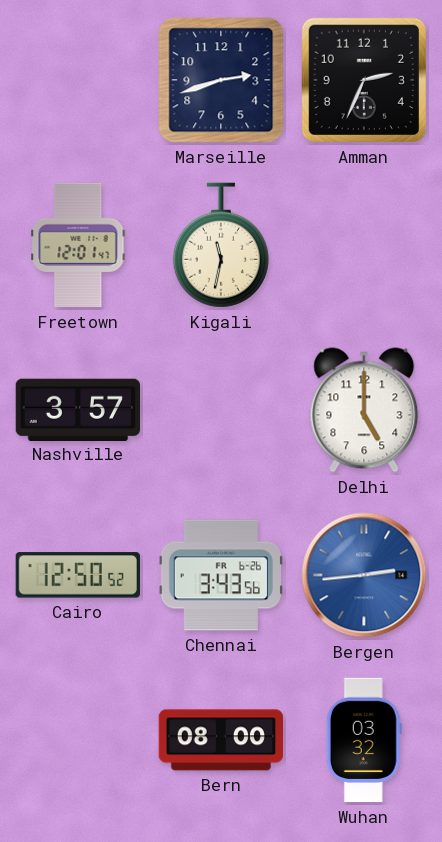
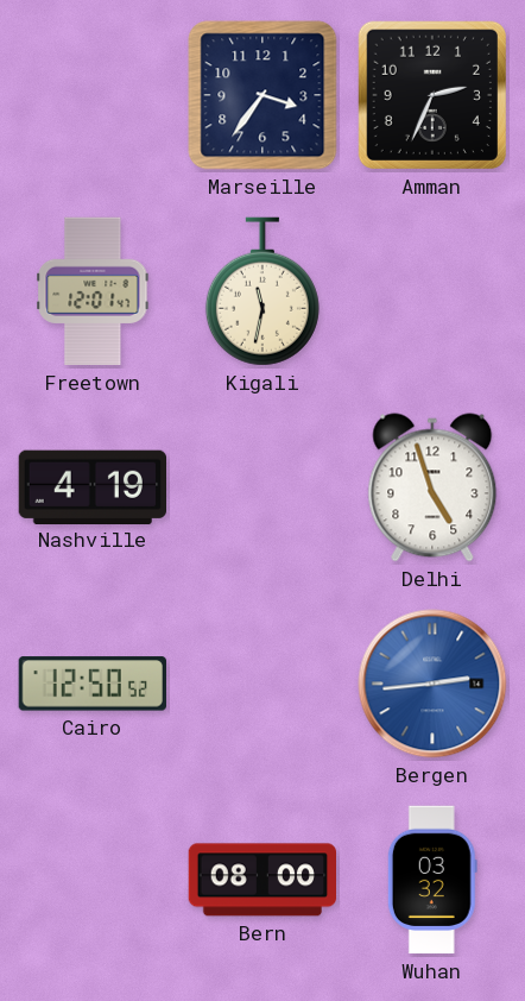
Marseille: 2:42 -> 3:36 (262, 95)
Nashville: 3:57 -> 4:19 (91, 486)
Delhi: 5:00 -> 4:57 (432, 487)
Chennai: 3:43 -> none (220, 575)
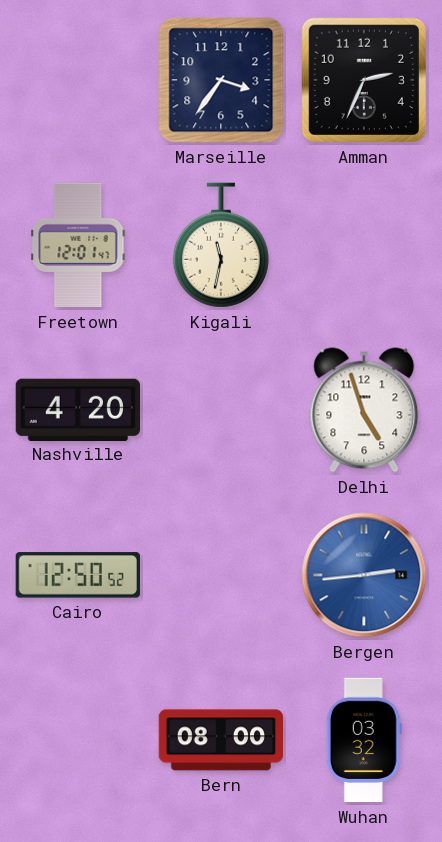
Nashville: 4:19 -> 4:20 (77, 409)
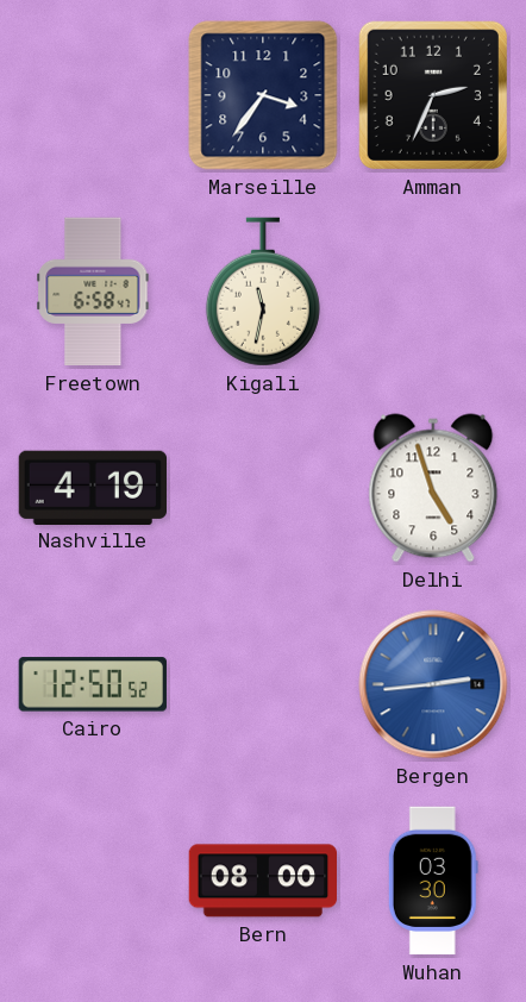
Freetown: 12:01 -> 6:58 (93, 292)
Nashville: 4:20 -> 4:19 (92, 487)
Wuhan: 03:32 -> 03:30 (433, 881)
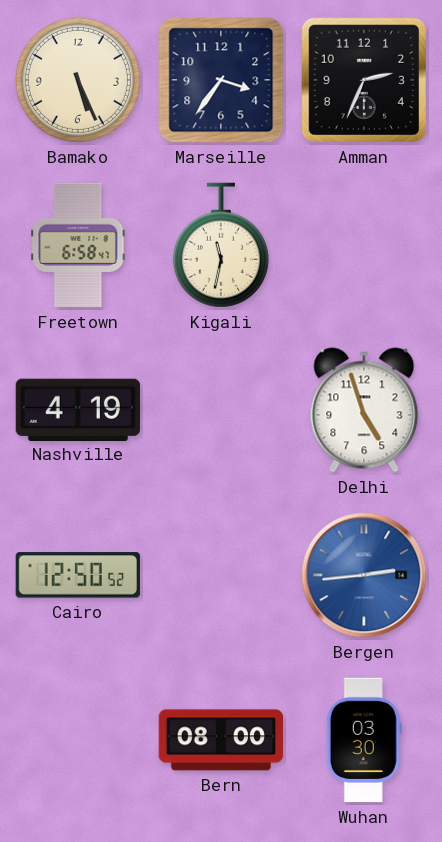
Bamako: none -> 5:26 (78, 80)
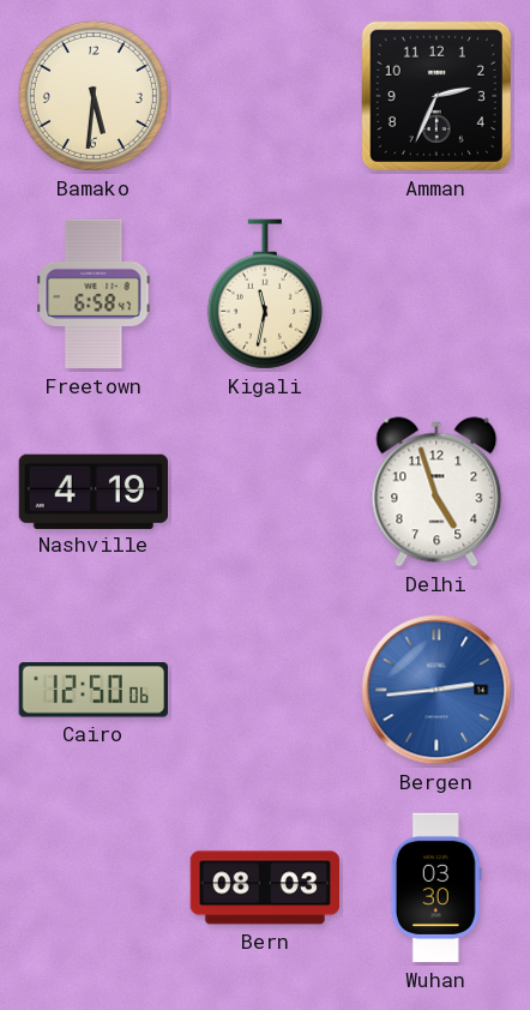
Bamako: 5:26 -> 5:31 (94, 96)
Marseille: 3:36 -> none (221, 80)
Cairo: 12:50:52 -> 12:50:06 (94, 690)
Bern: 08:00 -> 08:03 (265, 888)
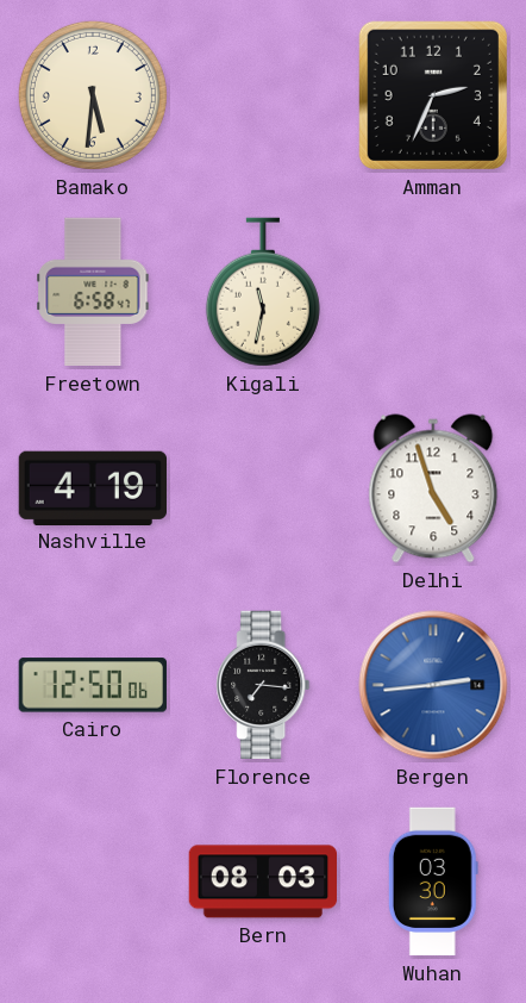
Florence: none -> 7:16 (263, 685)
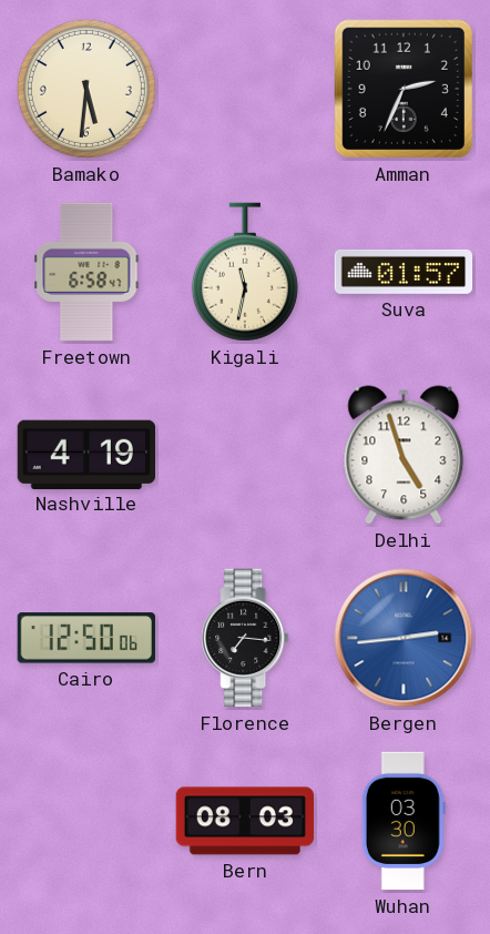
Suva: none -> 01:57 (404, 272)
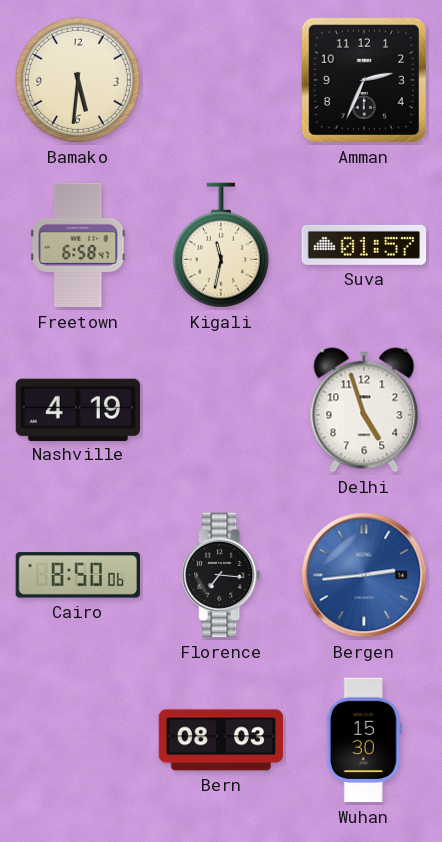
Cairo: 12:50 -> 8:50 (78, 575)
Wuhan: 03:30 -> 15:30 (364, 740)
